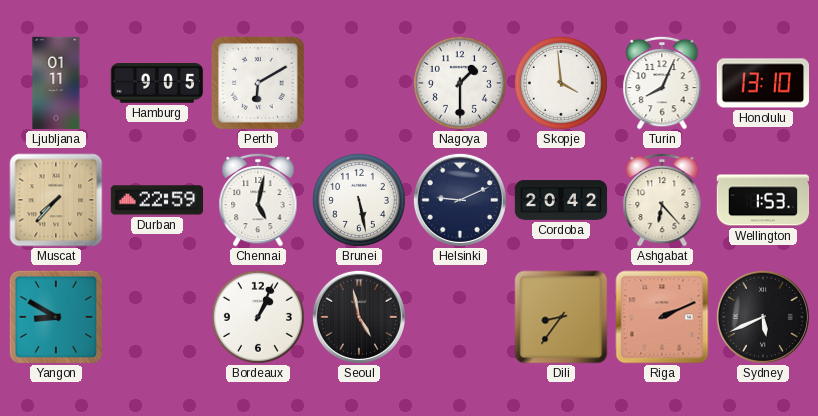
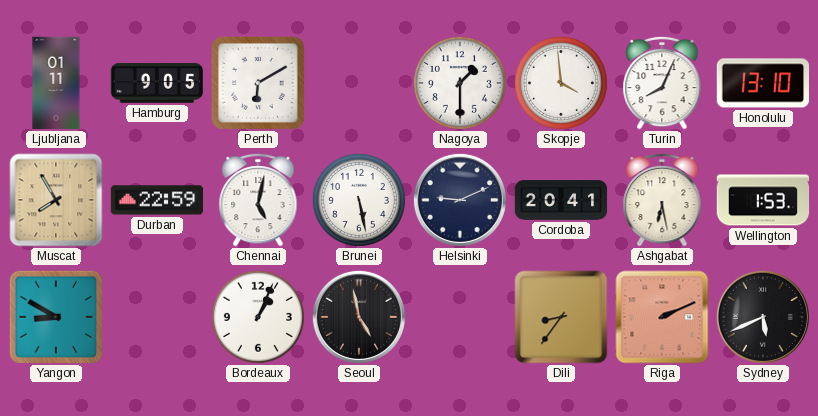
Muscat: 7:37 -> 7:55 (56, 200)
Cordoba: 20:42 -> 20:41 (561, 200)
Ashgabat: 6:23 -> 6:28 (662, 200)
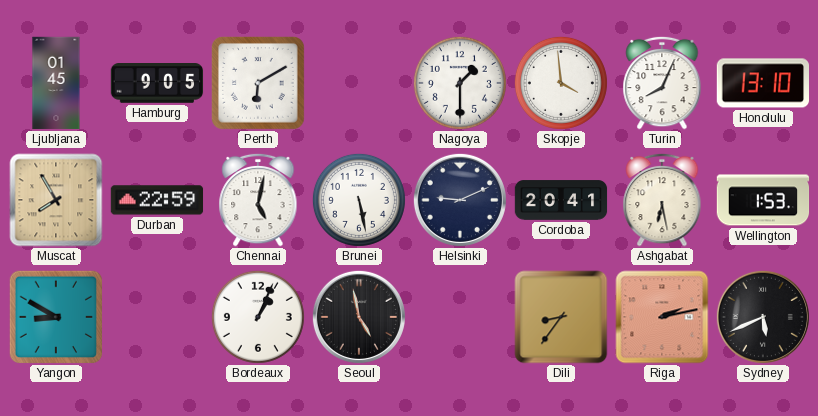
Ljubljana: 01:11 -> 01:45 (56, 83)
Riga: 2:11 -> 2:13 (662, 317)
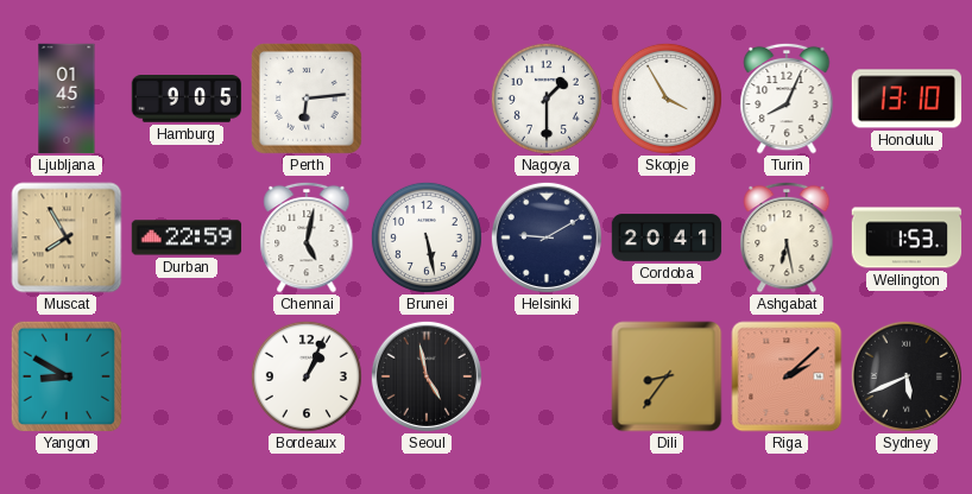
Perth: 6:10 -> 6:14 (308, 100)
Skopje: 3:59 -> 3:55 (667, 99)
Helsinki: 9:11 -> 9:10 (547, 237)
Riga: 2:13 -> 2:08 (787, 376)
